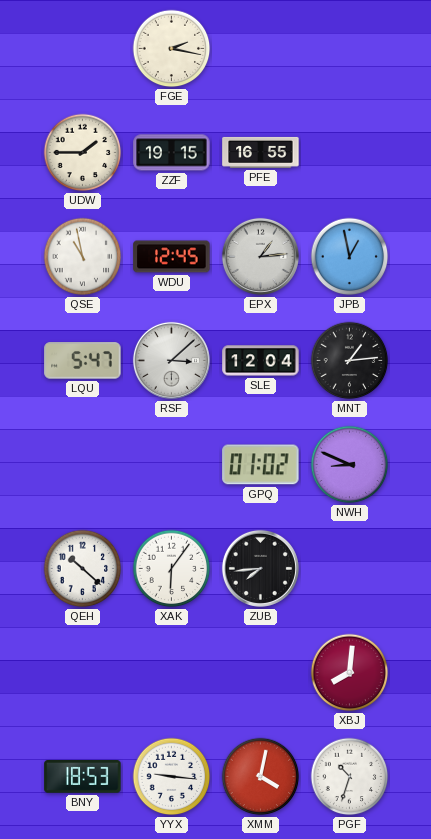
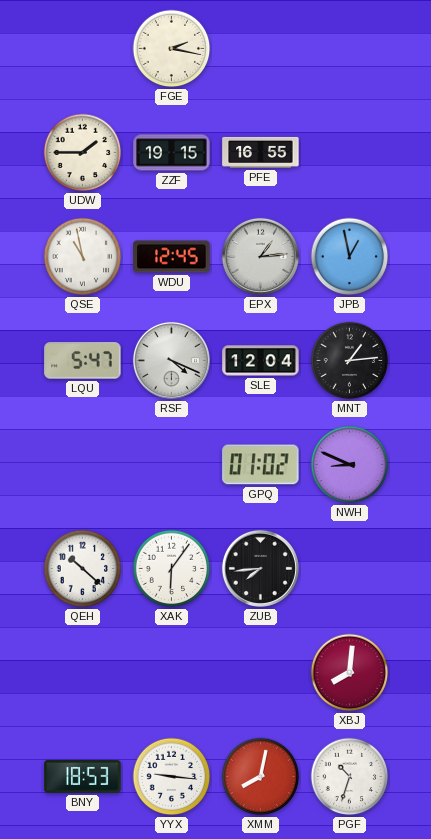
RSF: 3:08 -> 4:19 (171, 360)
XMM: 4:02 -> 8:02 (261, 777)
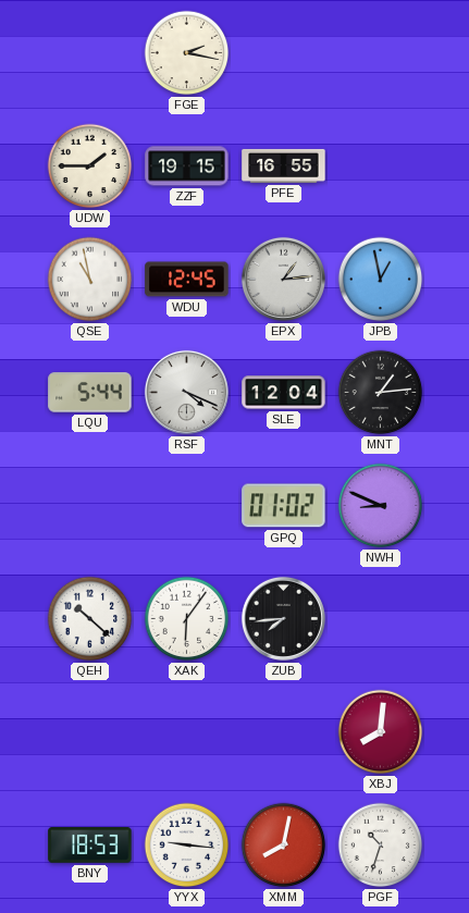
LQU: 5:47 -> 5:44 (90, 393)
